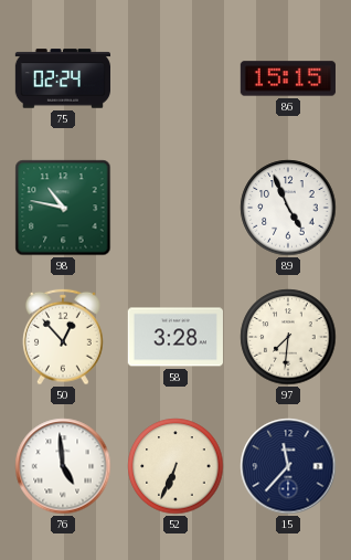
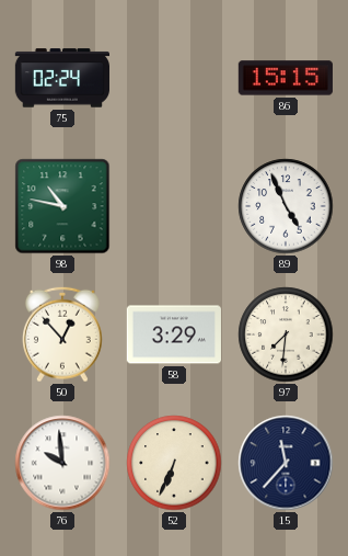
58: 3:28 -> 3:29 (174, 334)
76: 4:59 -> 9:59 (62, 463)
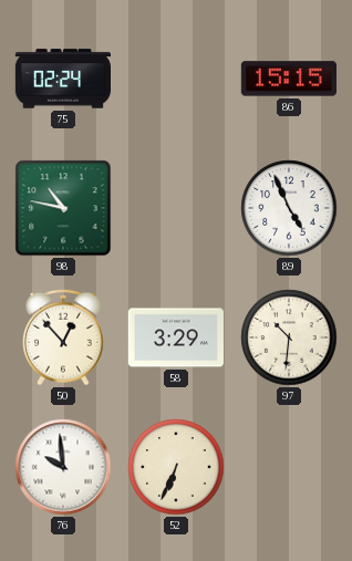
97: 7:31 -> 10:31 (289, 337)
15: 11:37 -> none (286, 463)
